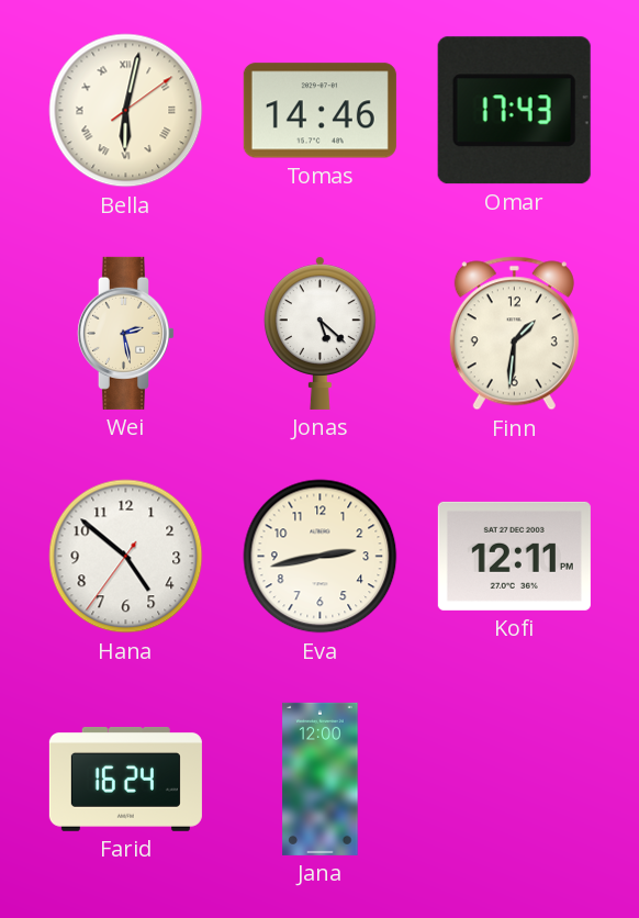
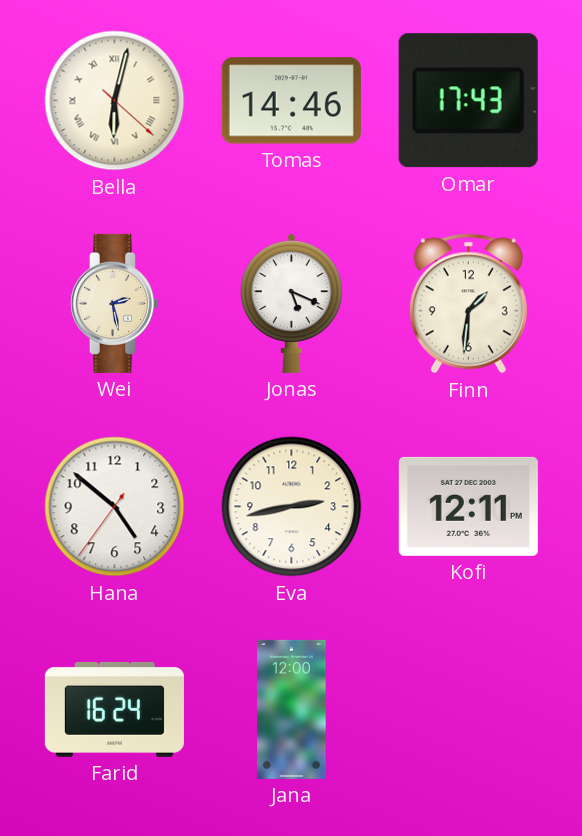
Bella: 6:02:09 -> 6:02:22 (115, 101)
Jonas: 5:22 -> 5:19 (291, 303)
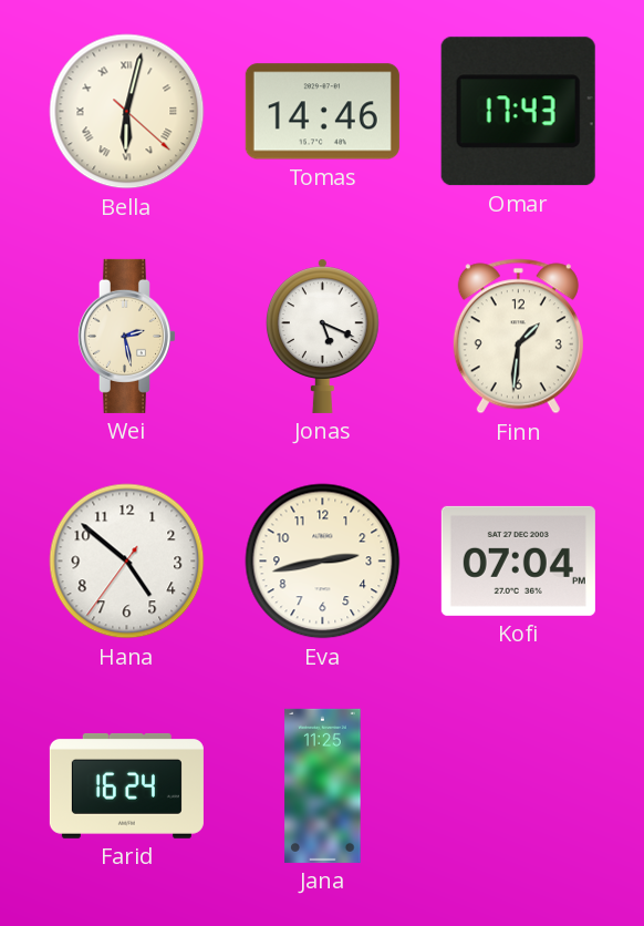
Kofi: 12:11 -> 07:04 (518, 560)
Jana: 12:00 -> 11:25 (323, 785)
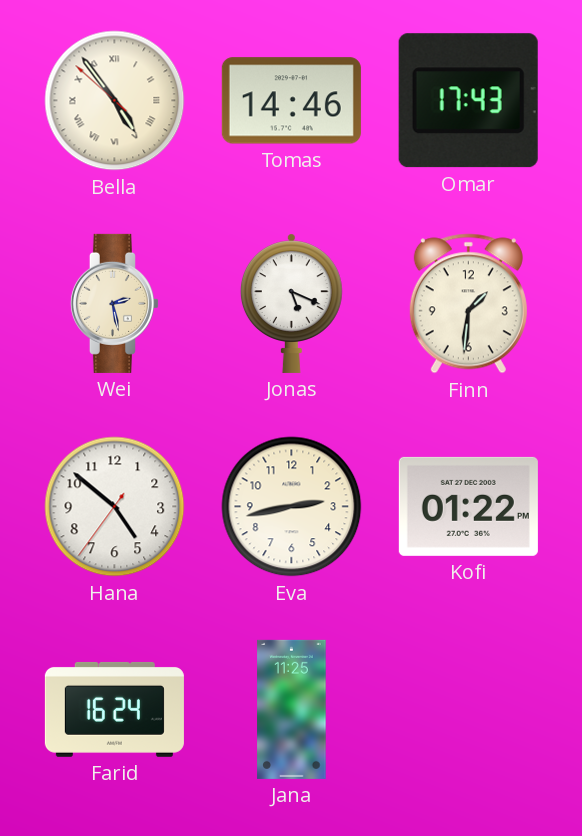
Bella: 6:02 -> 4:53 (115, 101)
Kofi: 07:04 -> 01:22 (468, 506)
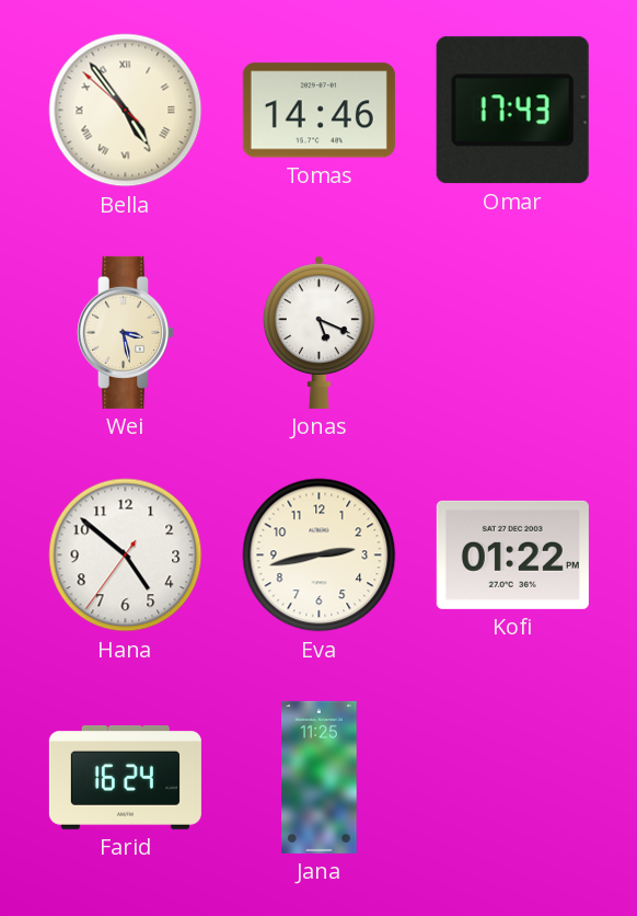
Wei: 2:28 -> 3:28 (125, 332)
Finn: 1:31 -> none (468, 304)
